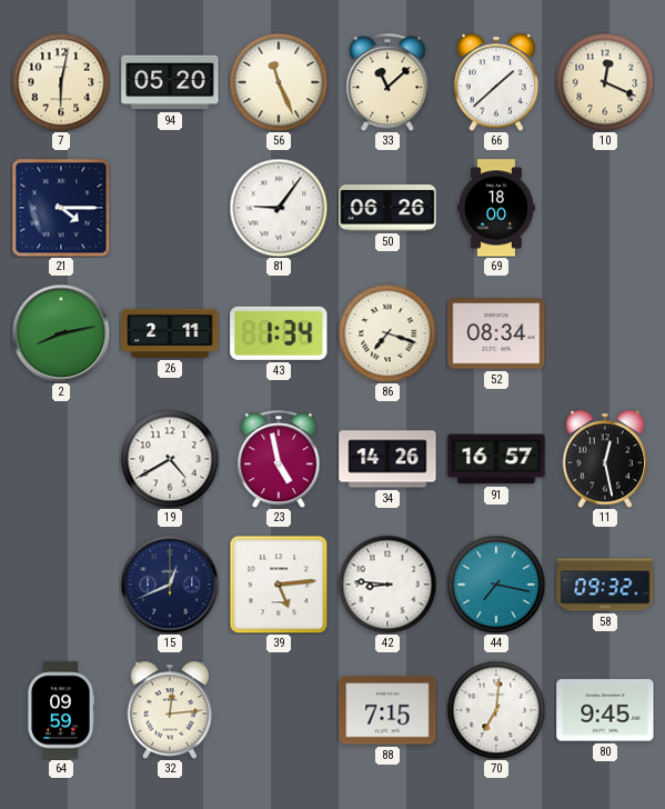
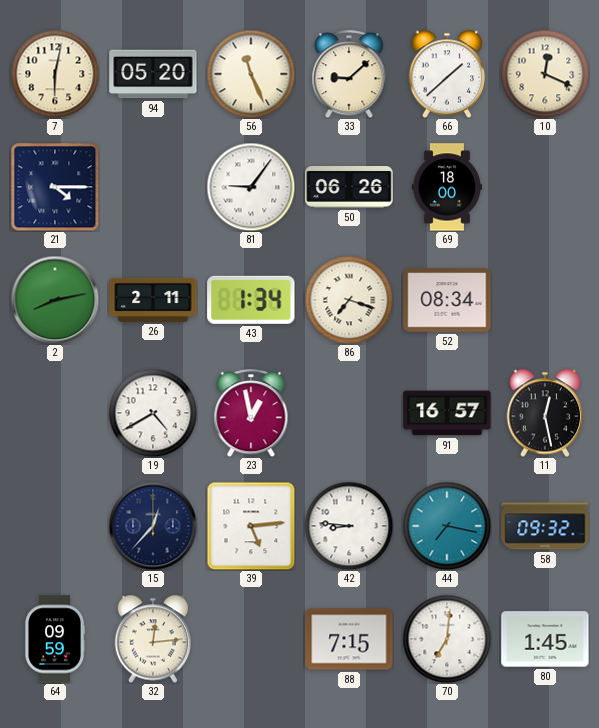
33: 11:08 -> 9:08 (349, 74)
23: 4:58 -> 12:58 (251, 413)
34: 14:26 -> none (387, 459)
15: 12:41 -> 12:37 (153, 526)
80: 9:45 -> 1:45 (545, 639)
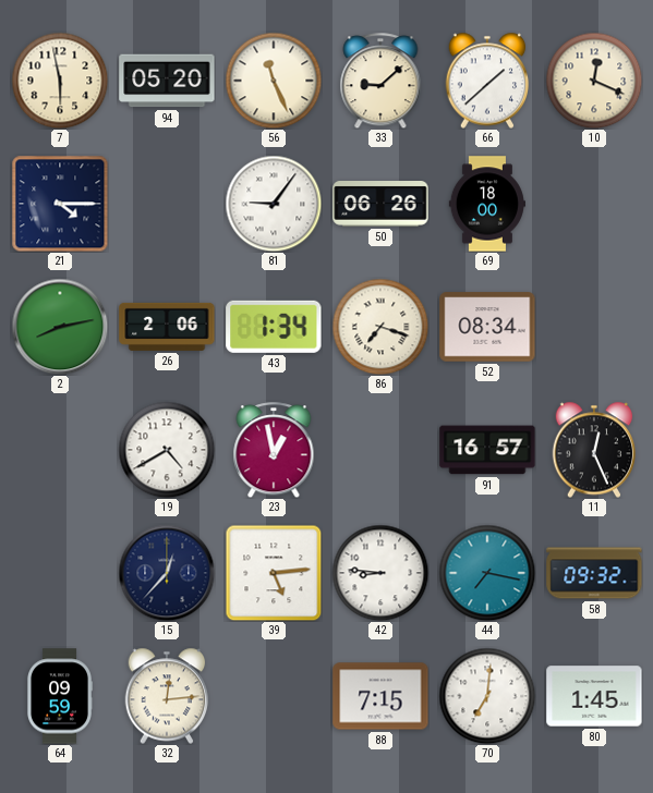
7: 6:02 -> 5:58 (60, 81)
26: 2:11 -> 2:06 (167, 327)
11: 12:28 -> 12:26 (594, 450)
